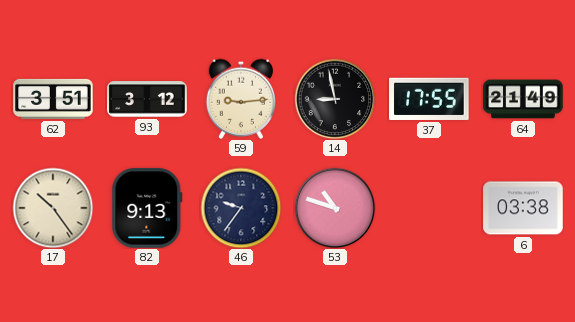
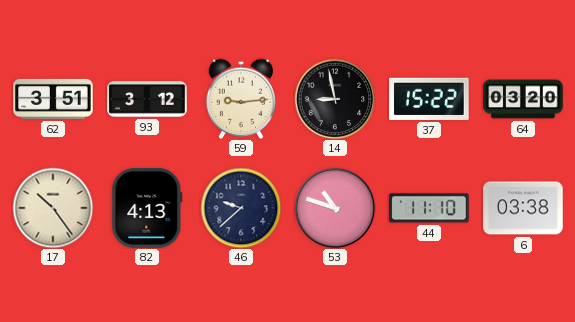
37: 17:55 -> 15:22 (429, 99)
64: 21:49 -> 03:20 (523, 99)
82: 9:13 -> 4:13 (147, 208)
46: 9:36 -> 9:38 (241, 208)
44: none -> 11:10 (429, 208)
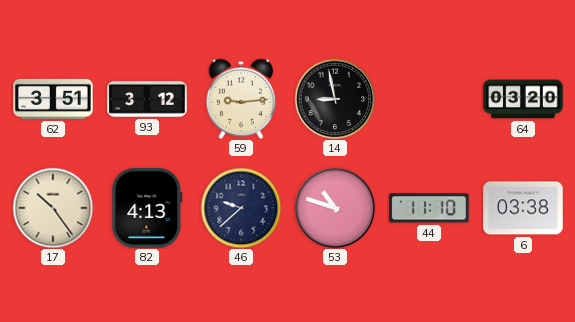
37: 15:22 -> none (429, 99)
